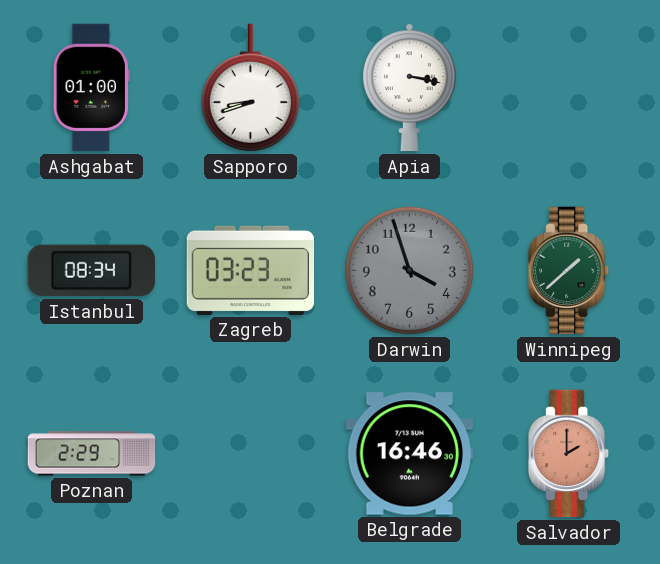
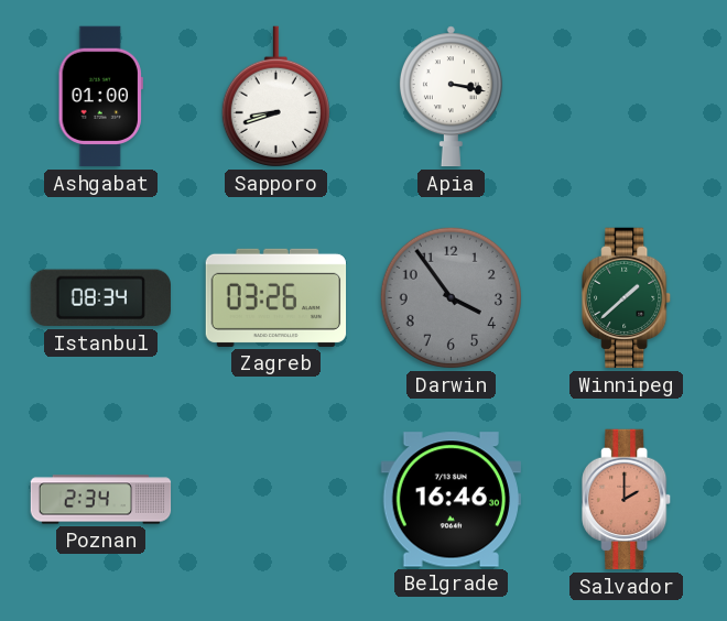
Zagreb: 03:23 -> 03:26 (276, 297)
Darwin: 3:57 -> 3:54 (451, 297)
Poznan: 2:29 -> 2:34 (101, 500)
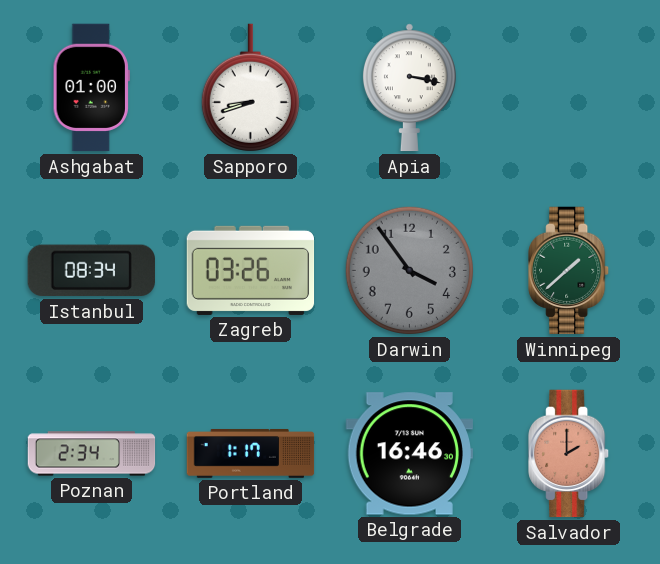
Portland: none -> 1:17 (251, 454)
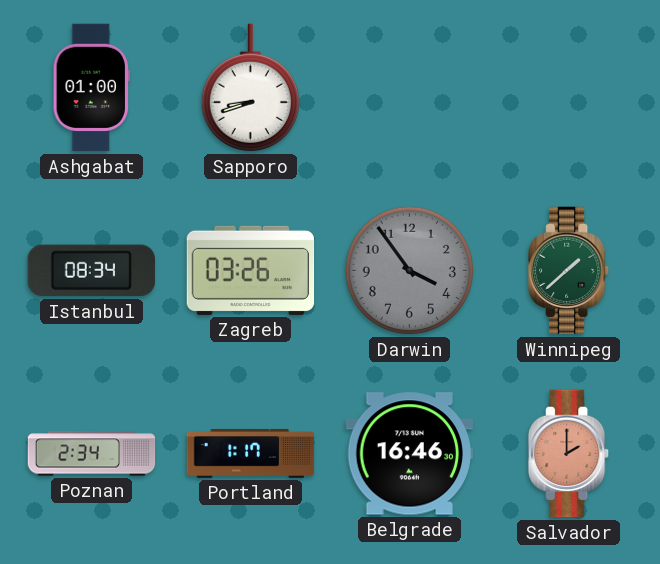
Apia: 3:17 -> none (409, 88)
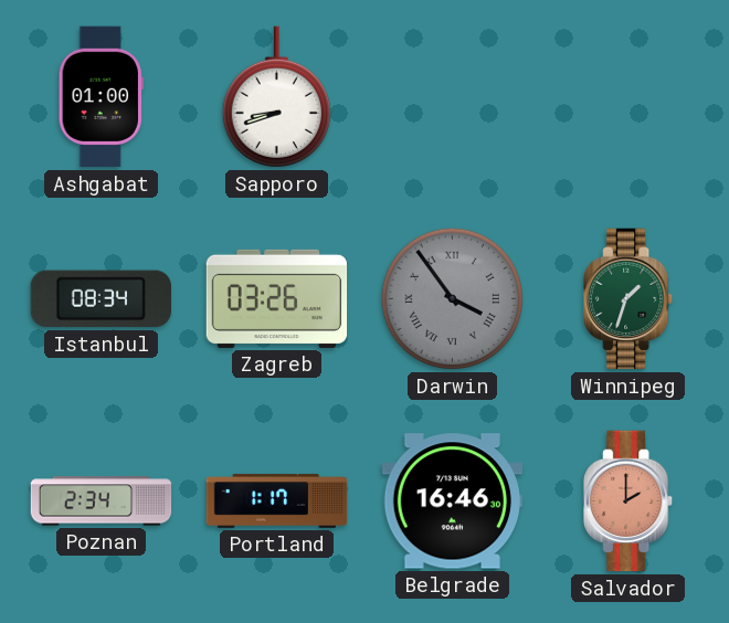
Darwin numerals: Arabic -> Roman (452, 298)
Winnipeg: 1:38 -> 1:33 (628, 299)
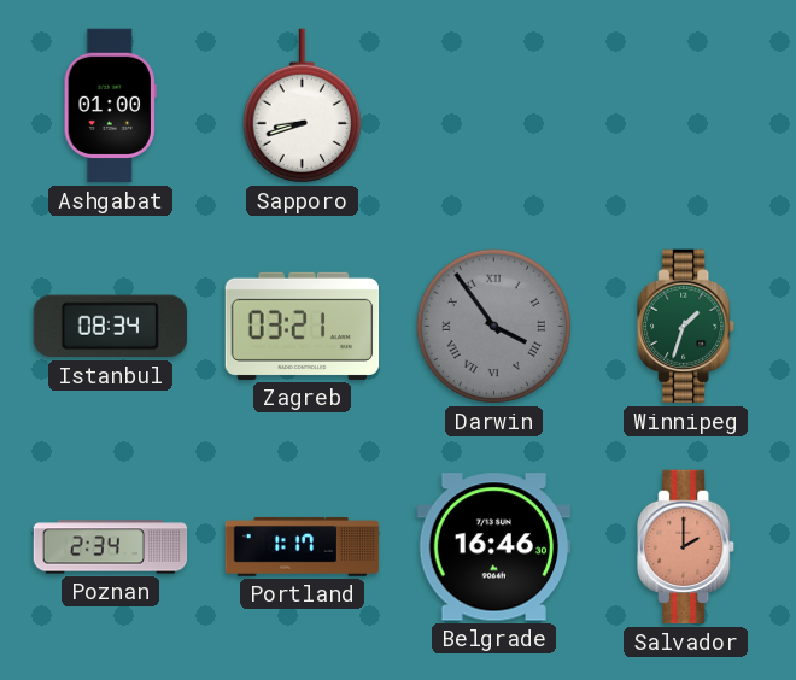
Zagreb: 03:26 -> 03:21 (303, 326)
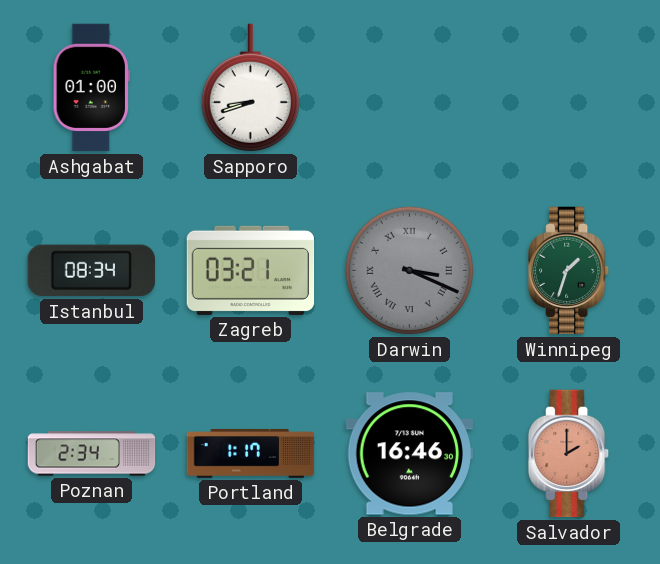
Darwin: 3:54 -> 3:19 (409, 270)
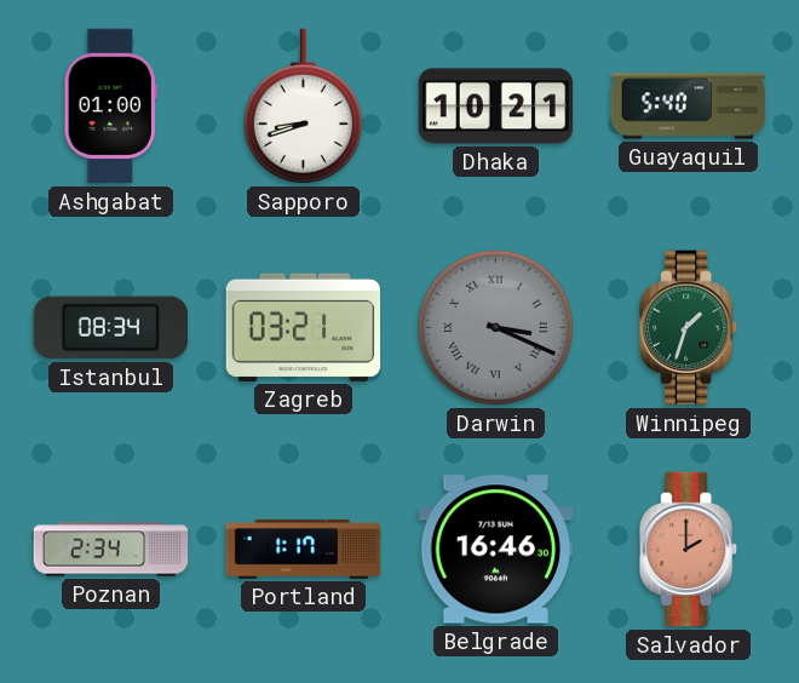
Dhaka: none -> 10:21 (496, 107)
Guayaquil: none -> 5:40 (689, 107)
